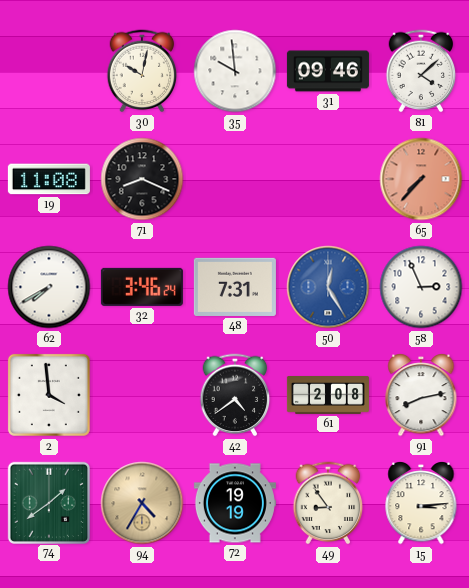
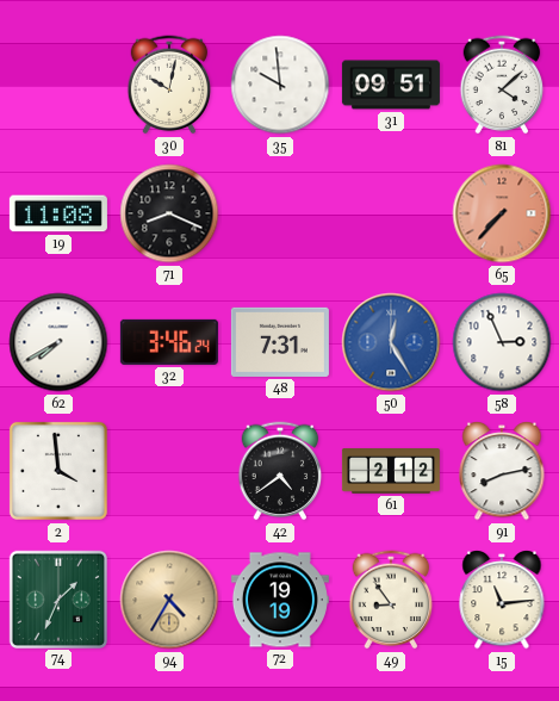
31: 09:46 -> 09:51 (391, 85)
61: 2:08 -> 2:12 (391, 472)
74: 1:39 -> 1:34 (57, 598)
15: 3:14 -> 11:14 (502, 601)
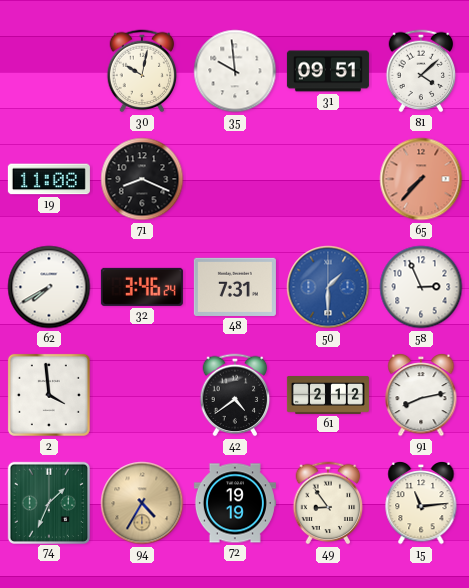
50: 12:25 -> 1:30 (328, 287)
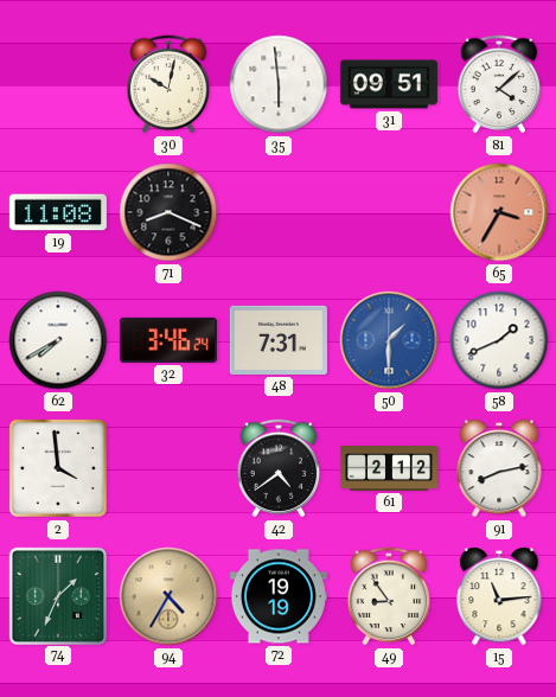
35: 9:59 -> 5:59 (279, 84)
65: 7:37 -> 3:35 (499, 212)
58: 2:56 -> 1:41 (499, 340)
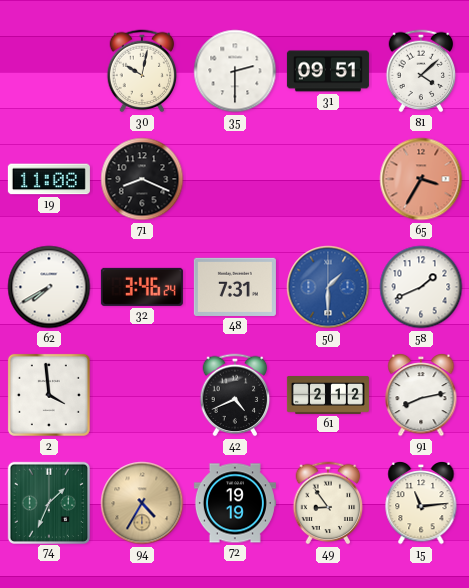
35: 5:59 -> 2:30 (235, 71)
42: 4:39 -> 4:41 (235, 395)
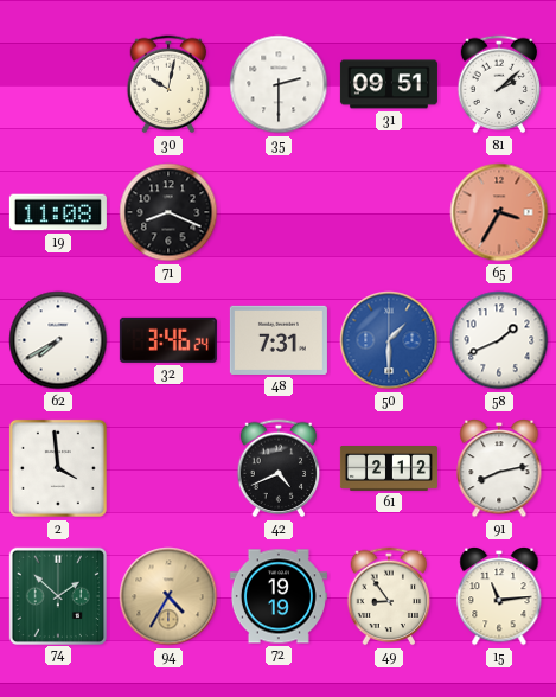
81: 4:08 -> 2:08 (499, 84)
74: 1:34 -> 1:52 (57, 595)
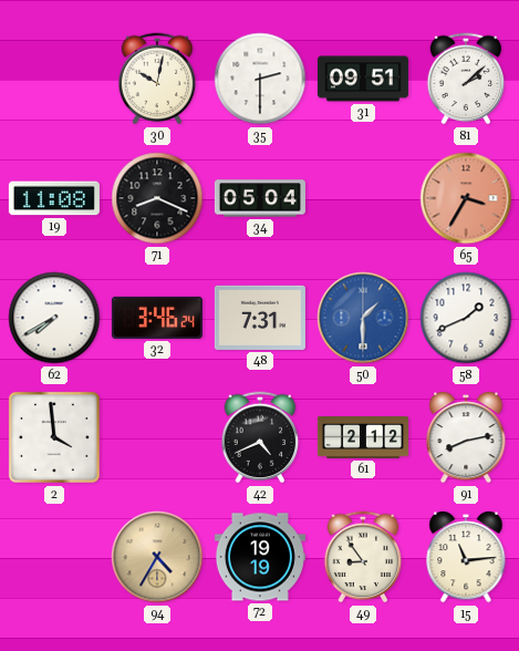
34: none -> 05:04 (260, 198)
74: 1:52 -> none (57, 595)
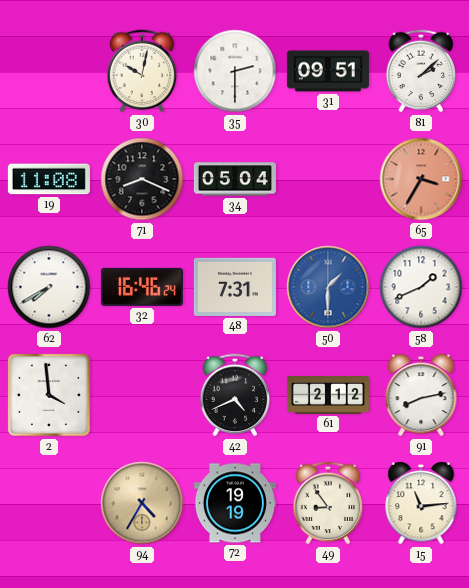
32: 3:46 -> 16:46 (142, 287)
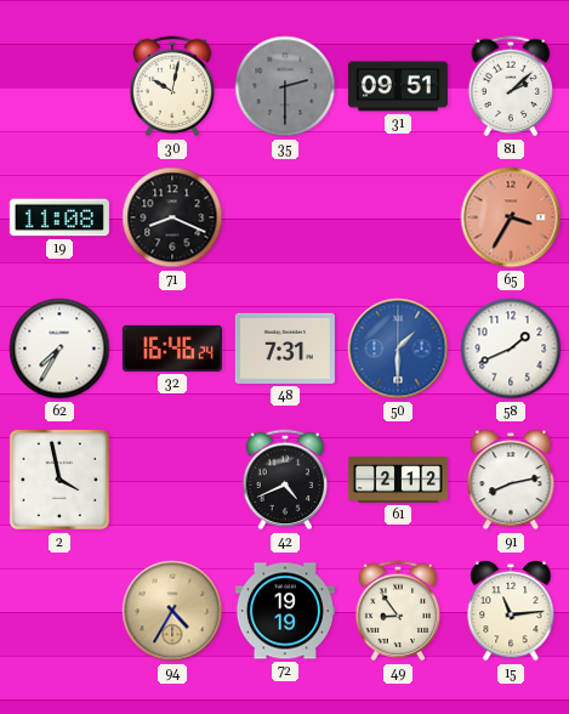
35 dial: white -> grey (285, 86)
34: 05:04 -> none (235, 179)
62: 7:40 -> 7:35 (59, 348)
2: 3:59 -> 3:58 (59, 480)
